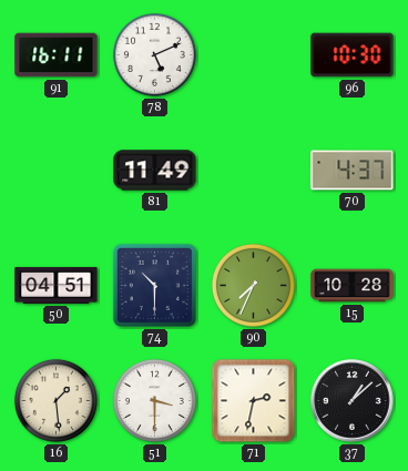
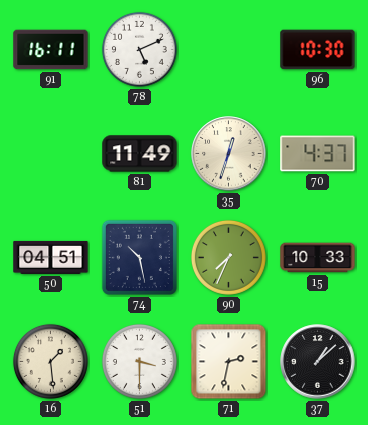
35: none -> 12:33 (229, 154)
74: 10:30 -> 10:28 (139, 257)
15: 10:28 -> 10:33 (318, 258)
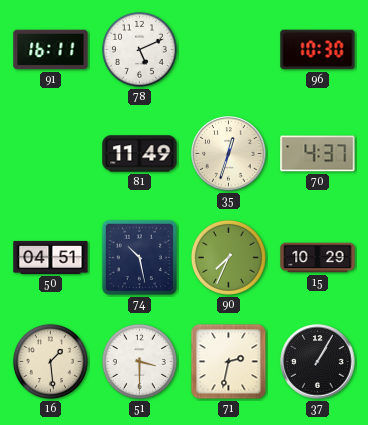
15: 10:33 -> 10:29 (318, 258)
37: 1:08 -> 1:05 (318, 362)
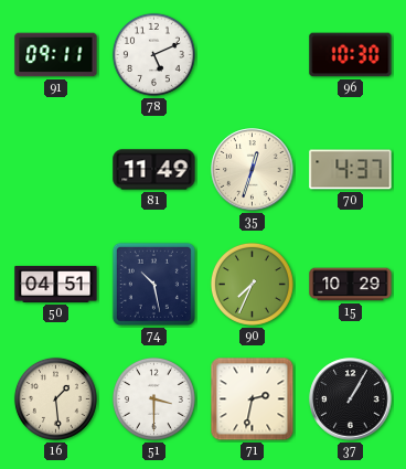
91: 16:11 -> 09:11 (56, 55)
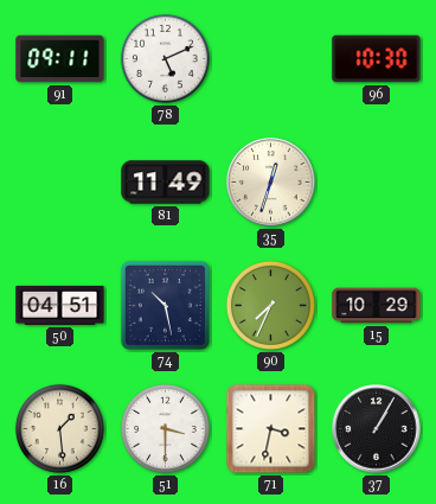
70: 4:37 -> none (351, 170)
71: 2:32 -> 3:32 (271, 429)
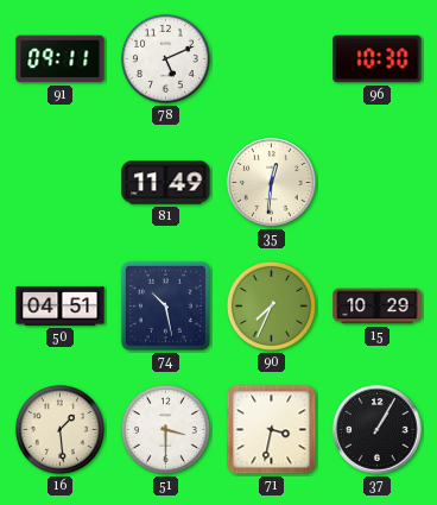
35: 12:33 -> 12:31 (272, 183)
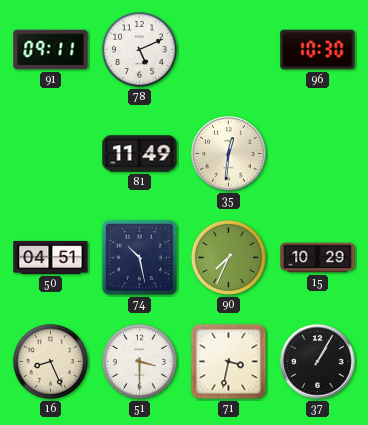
16: 1:29 -> 8:26 (50, 361)
